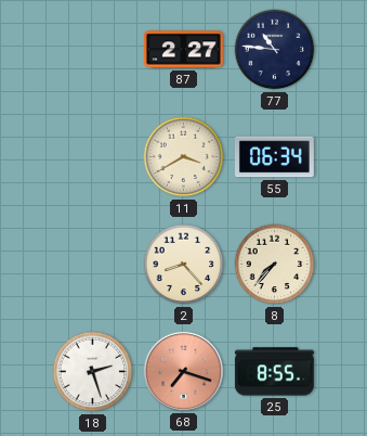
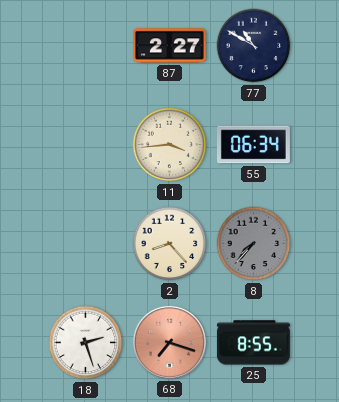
77: 10:46 -> 10:50 (254, 46)
11: 3:40 -> 3:44 (170, 145)
8 dial: cream -> grey (254, 244)
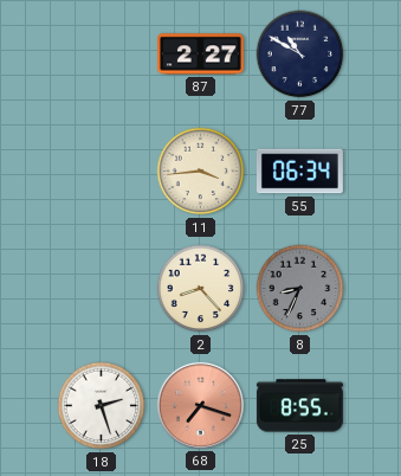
8: 7:37 -> 8:34 (300, 289)
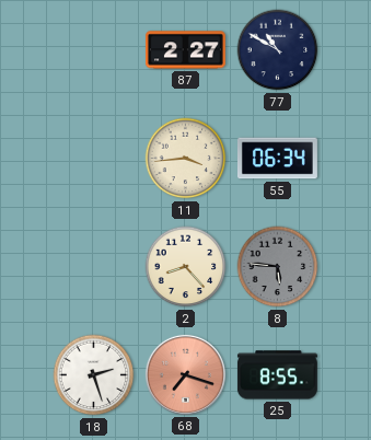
8: 8:34 -> 5:46 (278, 267)
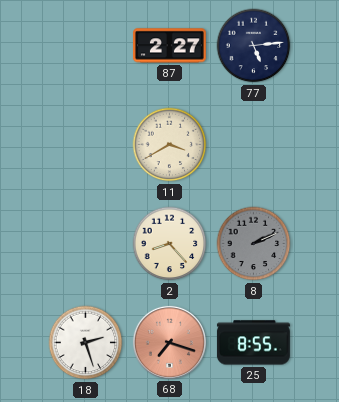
77: 10:50 -> 5:14 (254, 46)
11: 3:44 -> 3:40 (170, 145)
55: 06:34 -> none (277, 159)
8: 5:46 -> 2:11 (254, 244)
